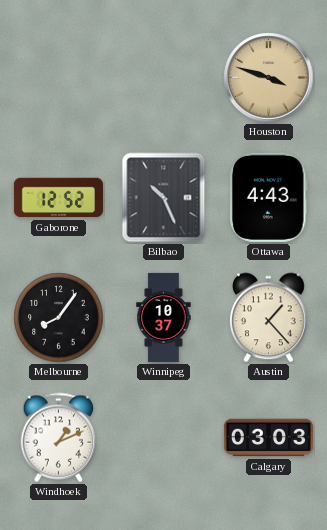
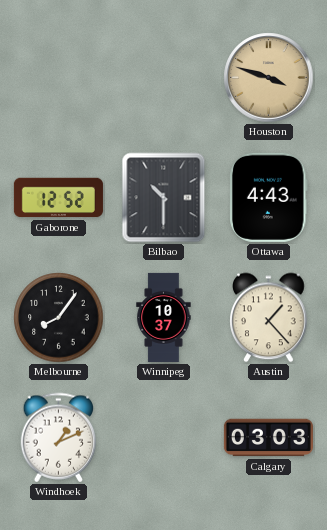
Bilbao: 10:26 -> 10:30 (164, 198)
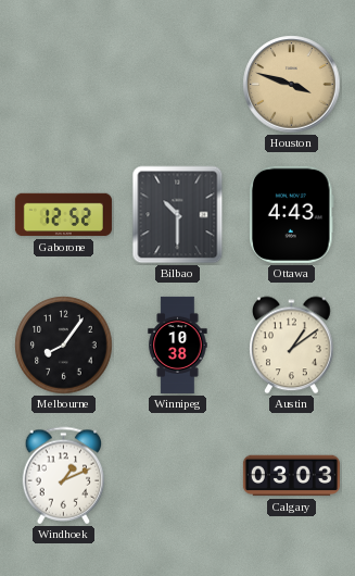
Winnipeg: 10:37 -> 10:38 (178, 345)
Austin: 1:23 -> 1:09 (292, 346)
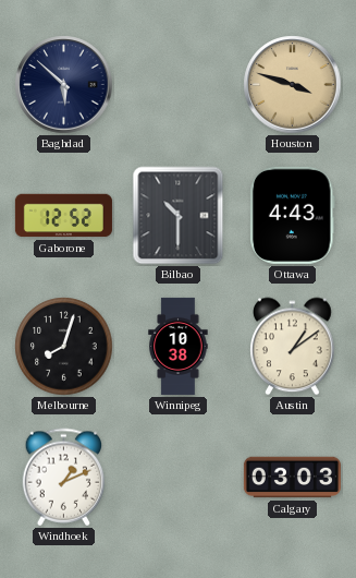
Baghdad: none -> 5:52 (64, 85)
Melbourne: 8:06 -> 8:03 (64, 347)
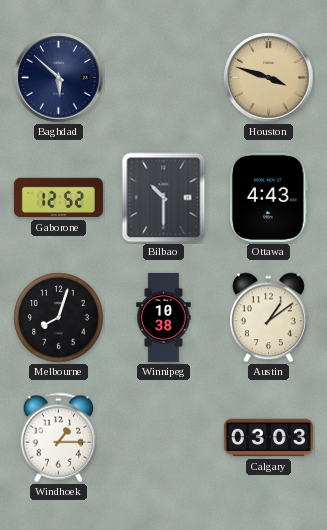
Windhoek: 1:11 -> 1:15 (59, 438)
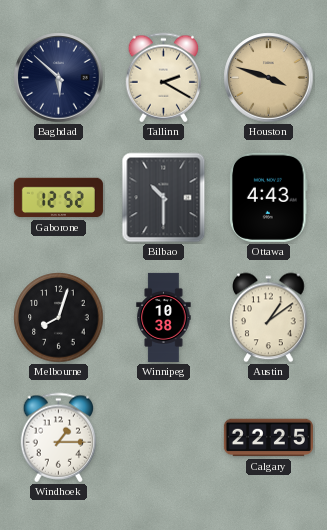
Tallinn: none -> 2:20 (164, 78)
Calgary: 03:03 -> 22:25 (268, 438)
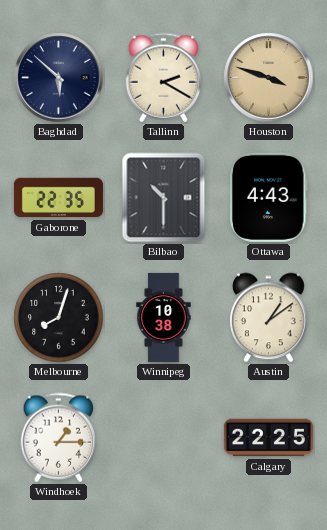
Gaborone: 12:52 -> 22:35 (58, 198)
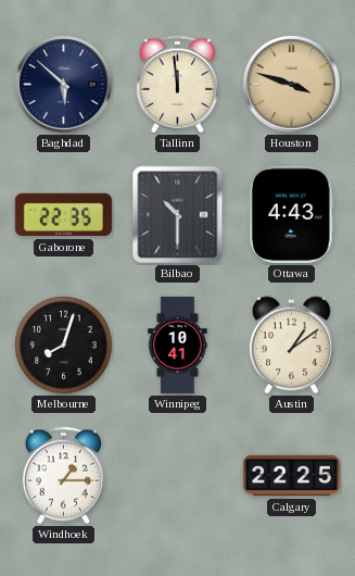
Tallinn: 2:20 -> 11:59 (178, 85)
Winnipeg: 10:38 -> 10:41 (178, 345)
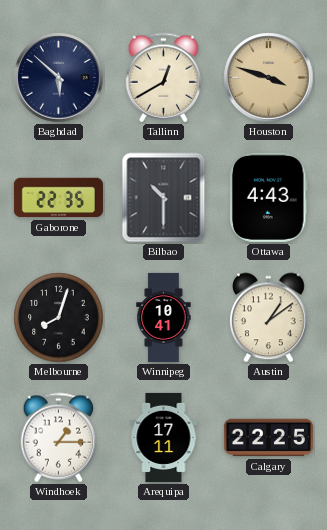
Tallinn: 11:59 -> 12:40 (164, 78)
Arequipa: none -> 17:11 (164, 437)
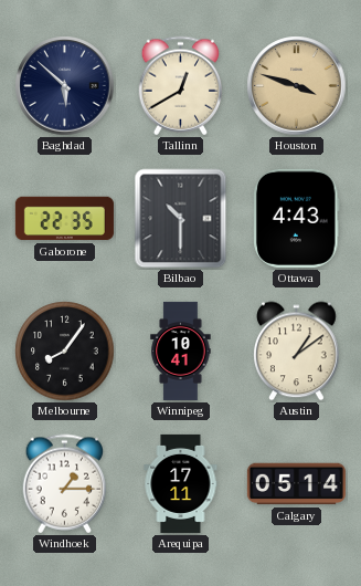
Melbourne: 8:03 -> 8:06 (65, 352)
Calgary: 22:25 -> 05:14 (296, 484)
